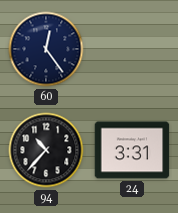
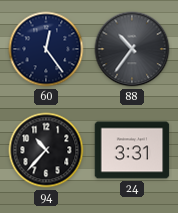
88: none -> 10:36 (132, 49)
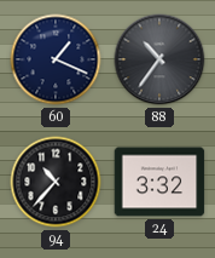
60: 12:24 -> 1:19 (56, 59)
24: 3:31 -> 3:32 (159, 182)
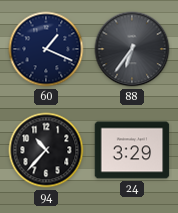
88: 10:36 -> 6:36 (132, 49)
24: 3:32 -> 3:29 (132, 150)
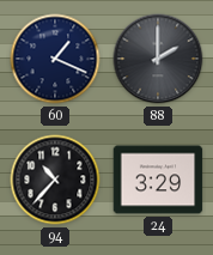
88: 6:36 -> 2:00 (158, 59)
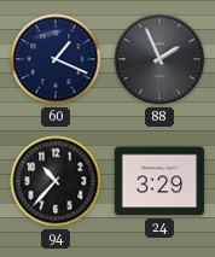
88: 2:00 -> 1:56 (159, 59)
